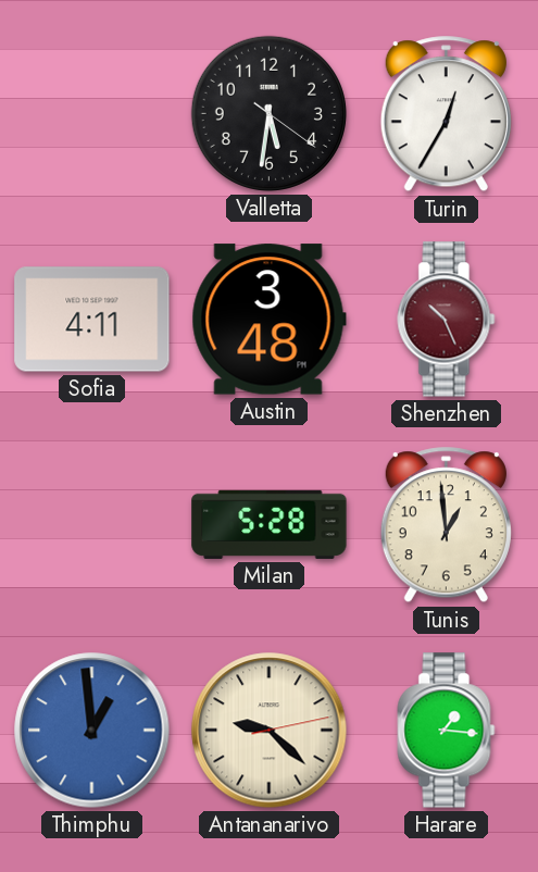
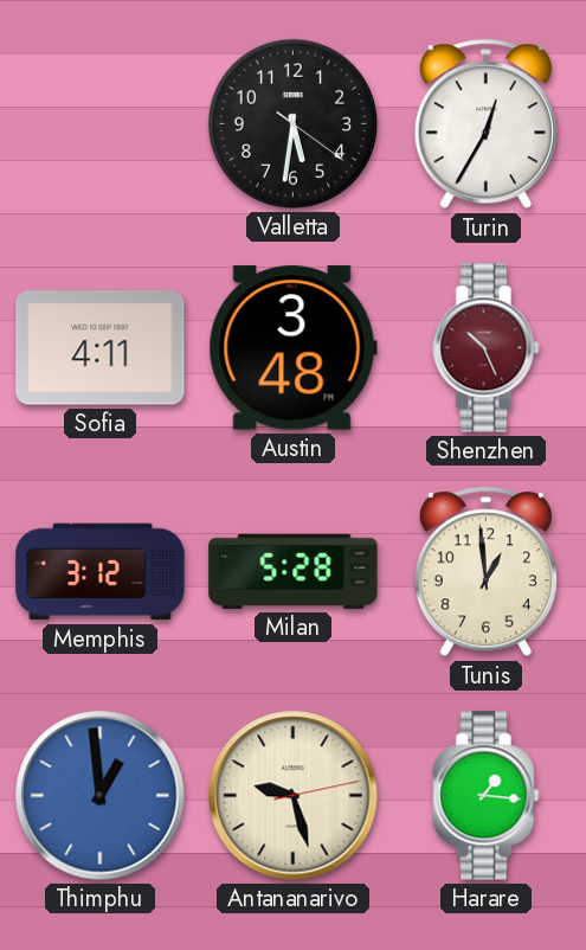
Memphis: none -> 3:12 (101, 572)
Antananarivo: 9:22 -> 9:27 (294, 796)
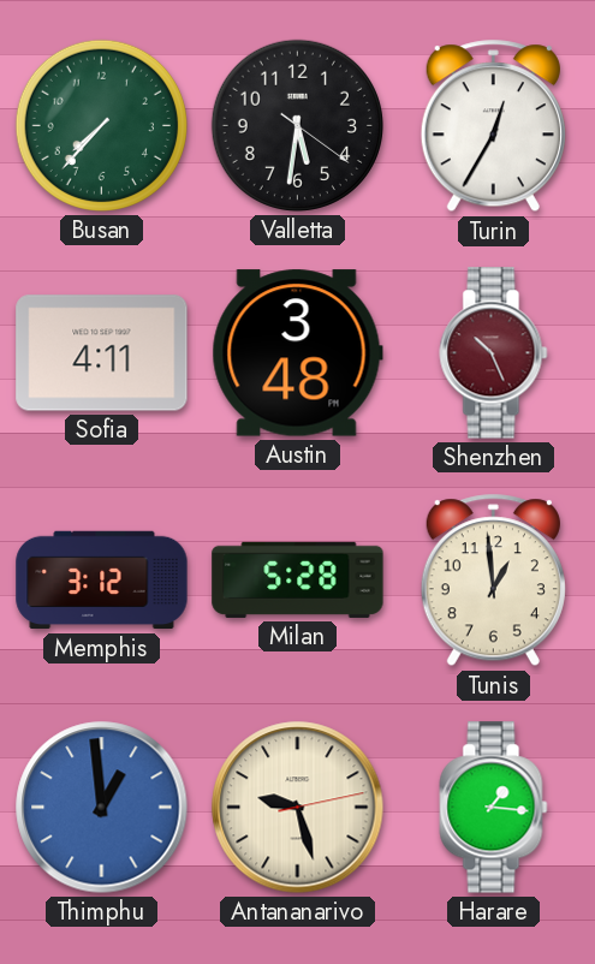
Busan: none -> 7:37 (101, 125)
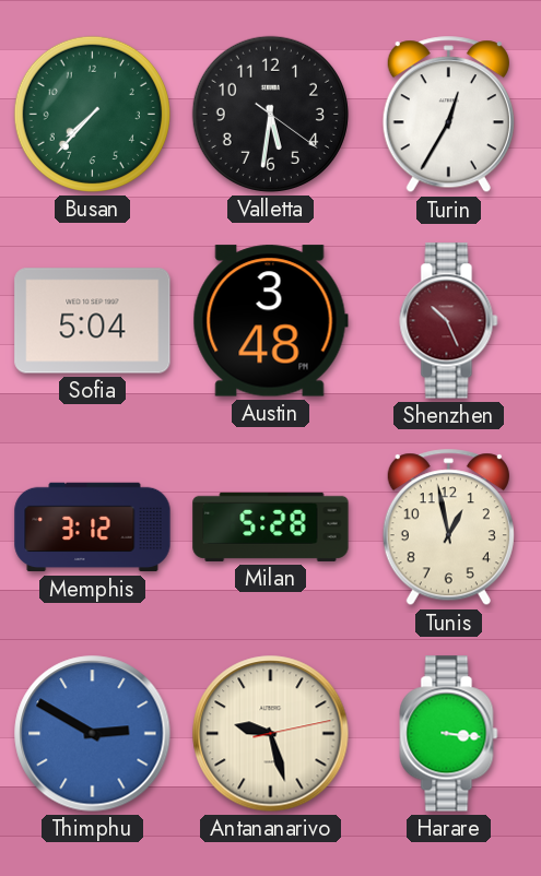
Sofia: 4:11 -> 5:04 (93, 321)
Tunis: 12:59 -> 12:58 (448, 528)
Thimphu: 12:59 -> 2:50 (93, 734)
Harare: 1:16 -> 3:16 (449, 734)
